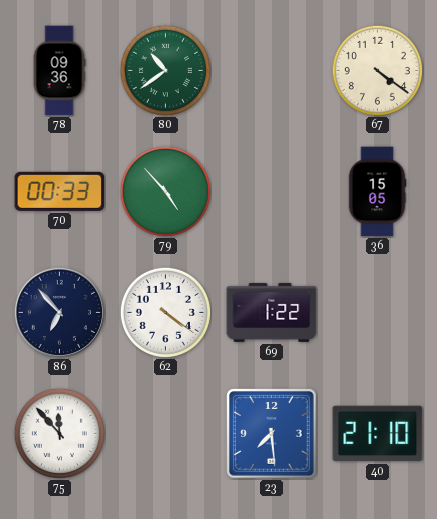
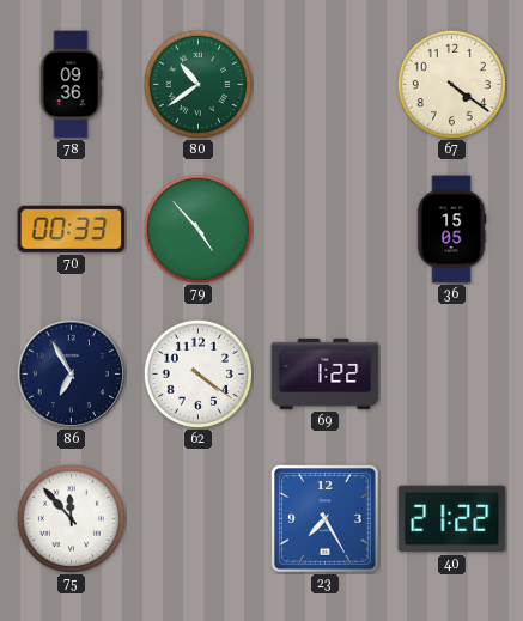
86: 6:53 -> 6:55 (71, 373)
23: 7:29 -> 7:25 (326, 519)
40: 21:10 -> 21:22 (452, 519)
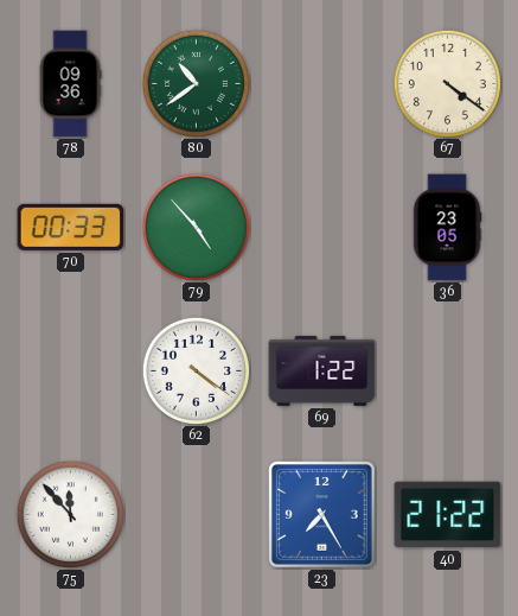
36: 15:05 -> 23:05 (447, 228)
86: 6:55 -> none (71, 373)
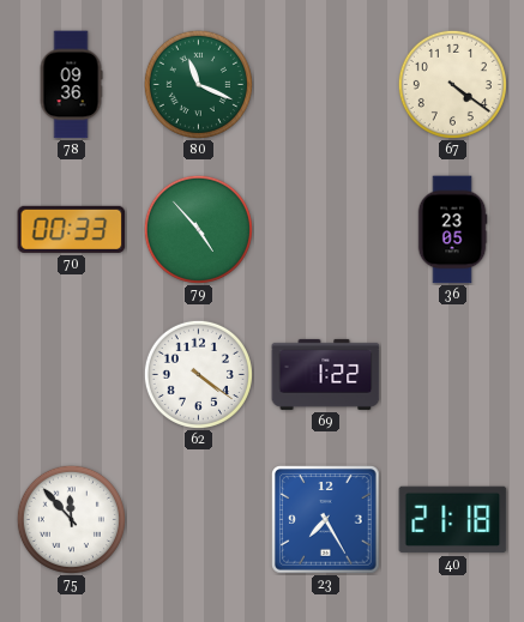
80: 10:39 -> 11:19 (198, 84)
40: 21:22 -> 21:18 (453, 520)
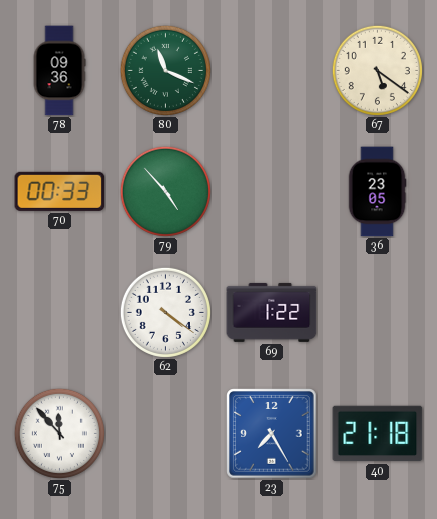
67: 4:21 -> 5:21 (377, 70)
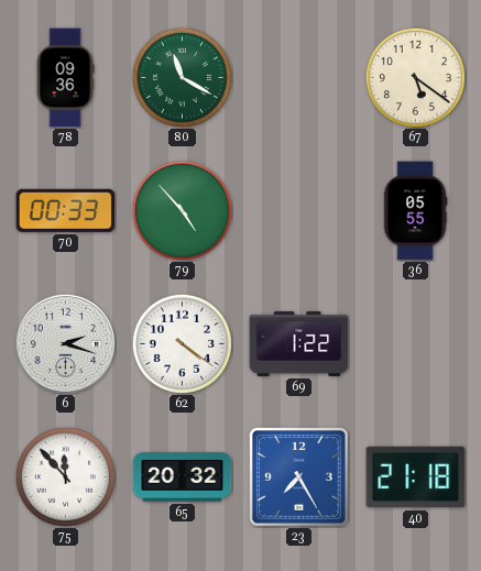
80: 11:19 -> 11:20 (182, 77)
36: 23:05 -> 05:55 (415, 211)
6: none -> 2:18 (65, 343)
65: none -> 20:32 (183, 477)
